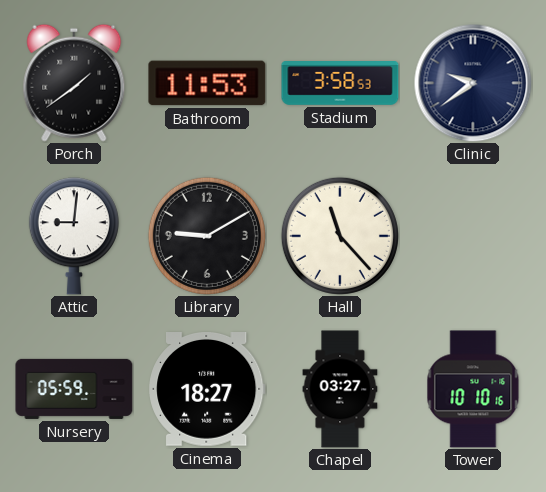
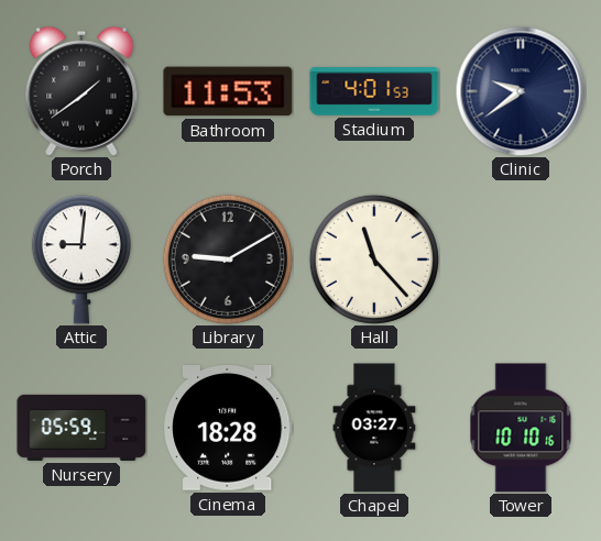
Stadium: 3:58 -> 4:01 (374, 92)
Cinema: 18:27 -> 18:28 (228, 429)
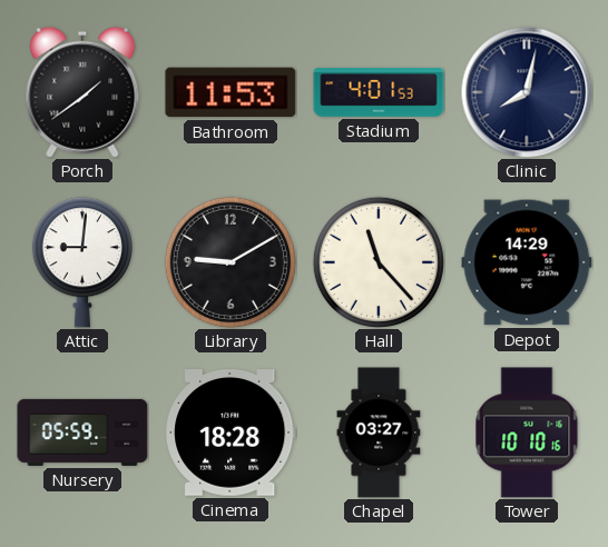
Clinic: 9:39 -> 8:02 (527, 92)
Depot: none -> 14:29 (527, 262)
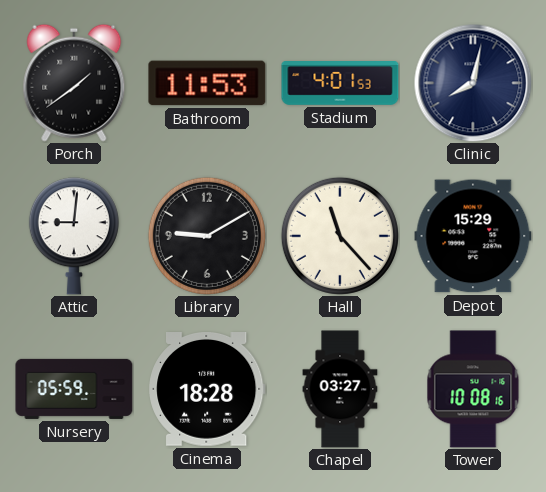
Depot: 14:29 -> 15:29 (473, 236)
Tower: 10:10 -> 10:08 (473, 389)
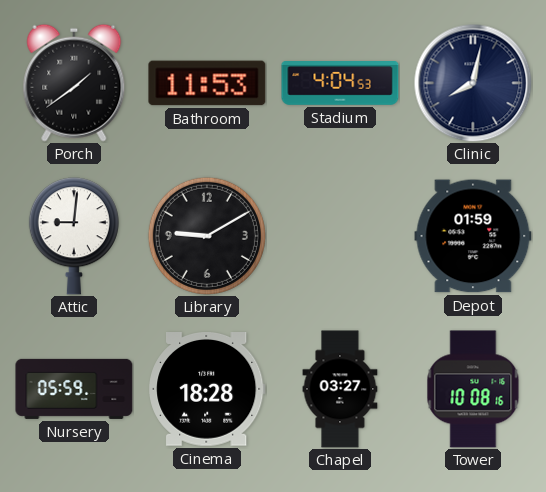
Stadium: 4:01 -> 4:04 (340, 84)
Hall: 11:23 -> none (340, 236)
Depot: 15:29 -> 01:59 (473, 236)
